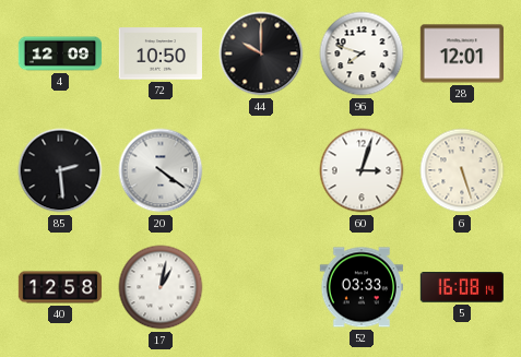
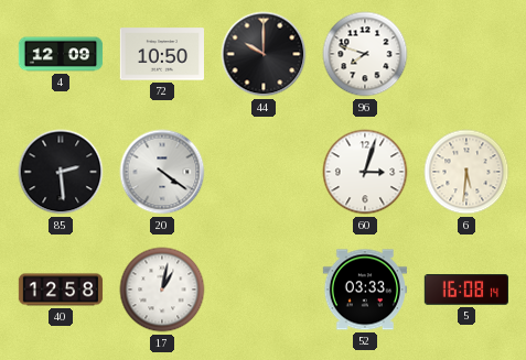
28: 12:01 -> none (461, 53)
6: 5:27 -> 5:31 (466, 172)
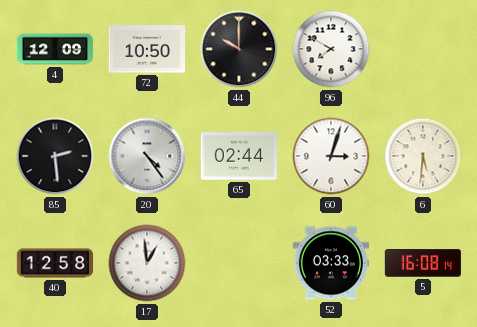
96: 7:48 -> 7:50 (331, 49)
20: 4:21 -> 4:24 (147, 156)
65: none -> 02:44 (238, 156)
17: 1:02 -> 12:59 (147, 263)
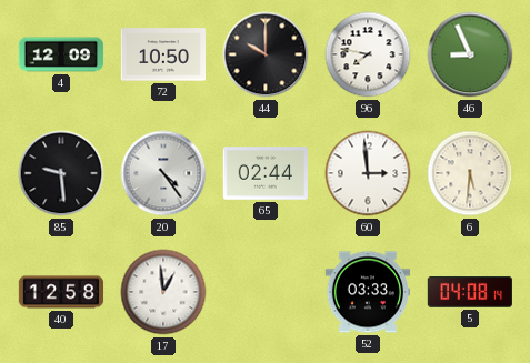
96: 7:50 -> 7:47 (368, 54)
46: none -> 8:56 (470, 54)
85: 2:29 -> 9:29 (61, 173)
60: 3:03 -> 2:59 (368, 173)
5: 16:08 -> 04:08 (469, 292)
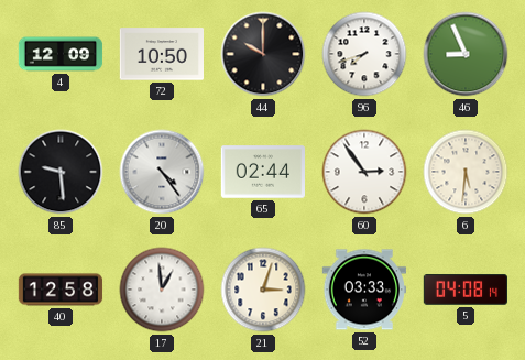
96: 7:47 -> 7:42 (364, 54)
60: 2:59 -> 2:54 (364, 172)
21: none -> 3:03 (263, 290)
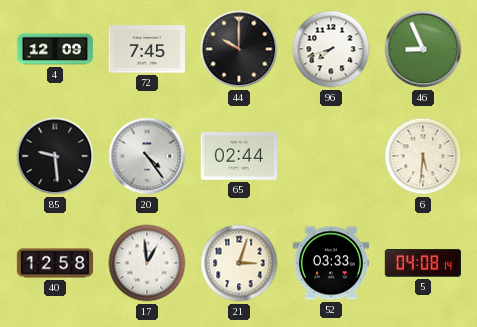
72: 10:50 -> 7:45 (146, 49)
60: 2:54 -> none (364, 172)
